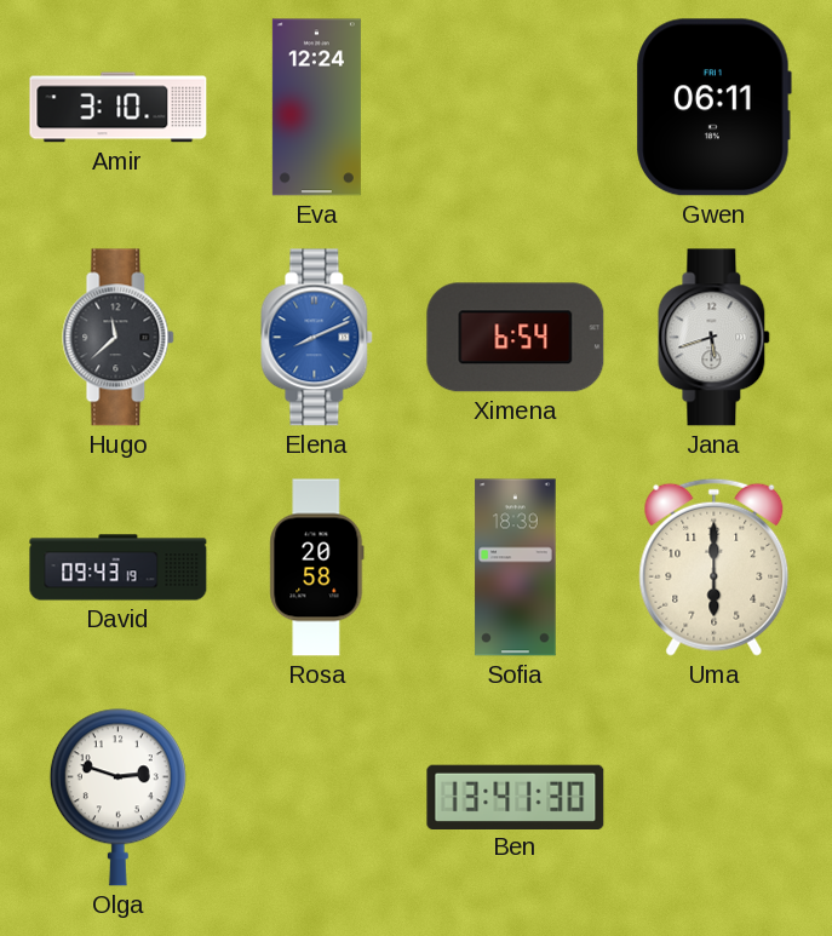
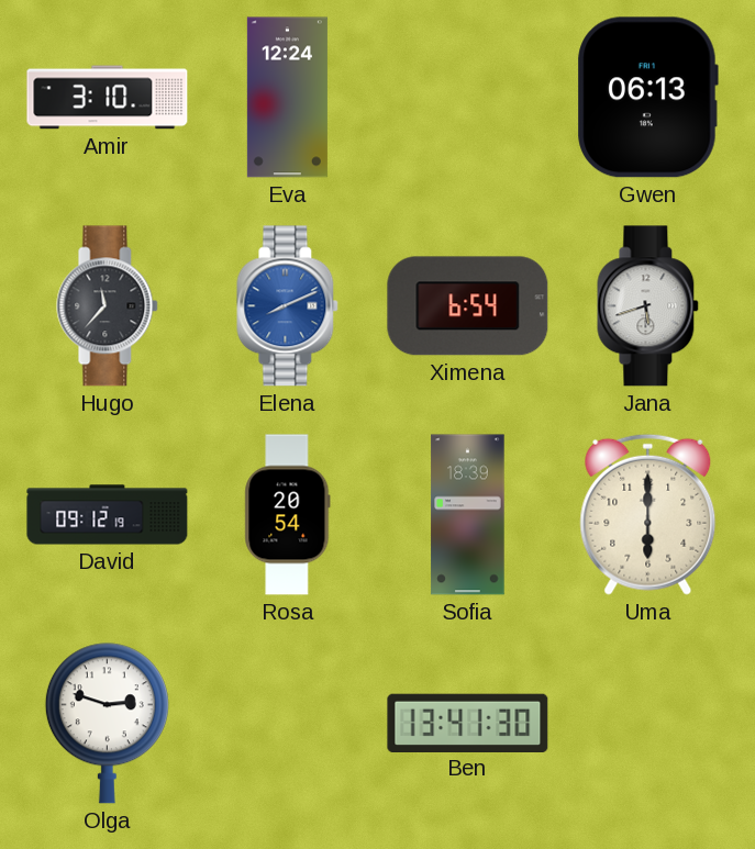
Gwen: 06:11 -> 06:13 (647, 98)
Hugo: 11:38 -> 11:37 (108, 306)
David: 09:43 -> 09:12 (108, 515)
Rosa: 20:58 -> 20:54 (288, 515)
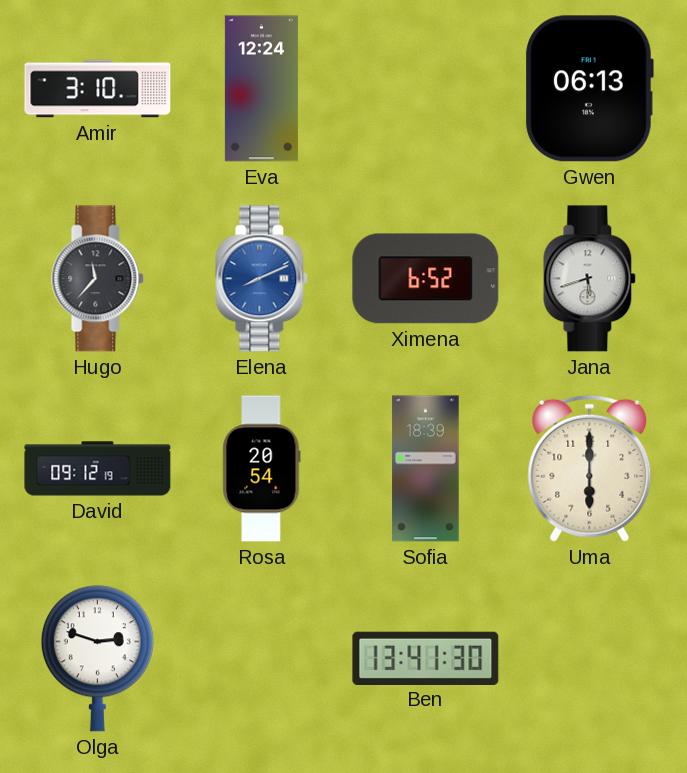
Ximena: 6:54 -> 6:52 (426, 279)
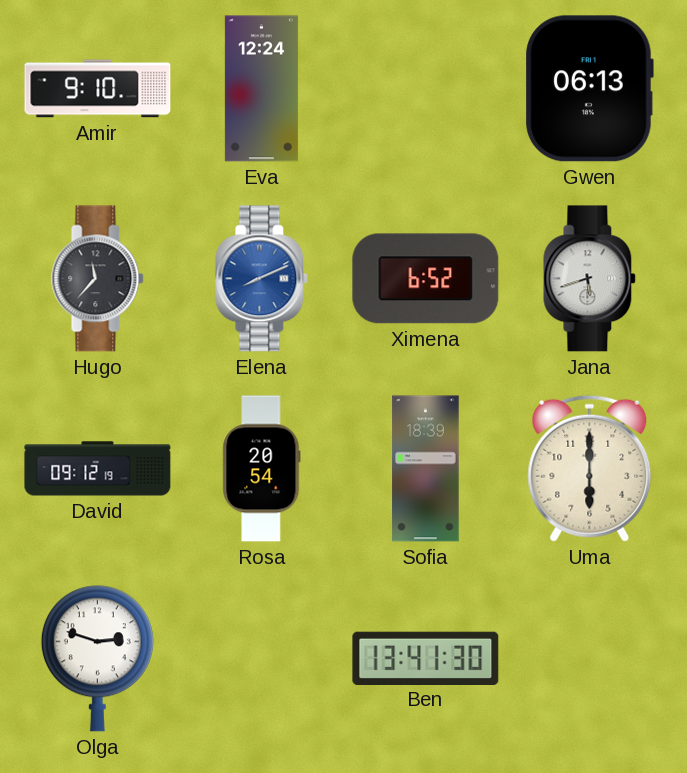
Amir: 3:10 -> 9:10 (98, 89)
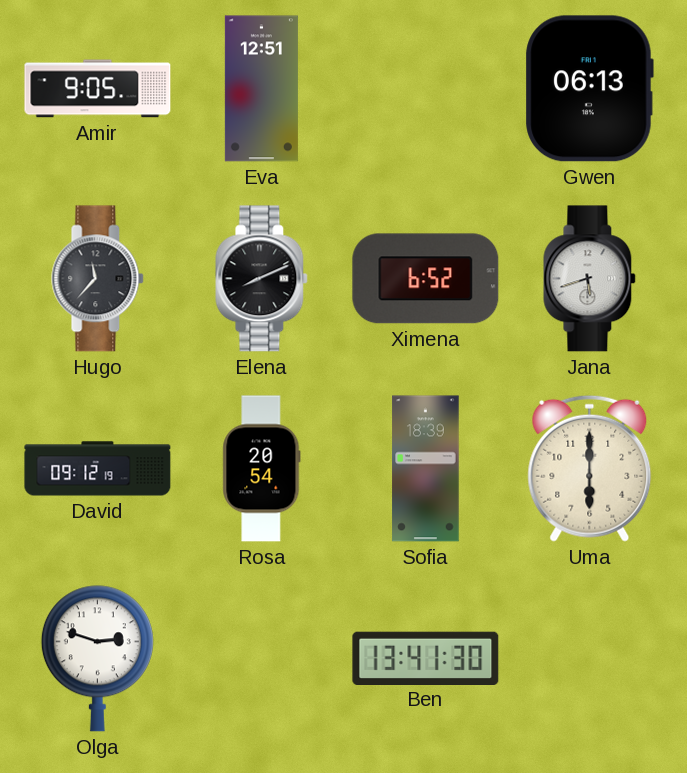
Amir: 9:10 -> 9:05 (98, 89)
Eva: 12:24 -> 12:51 (261, 89)
Elena dial: blue -> black (262, 279)
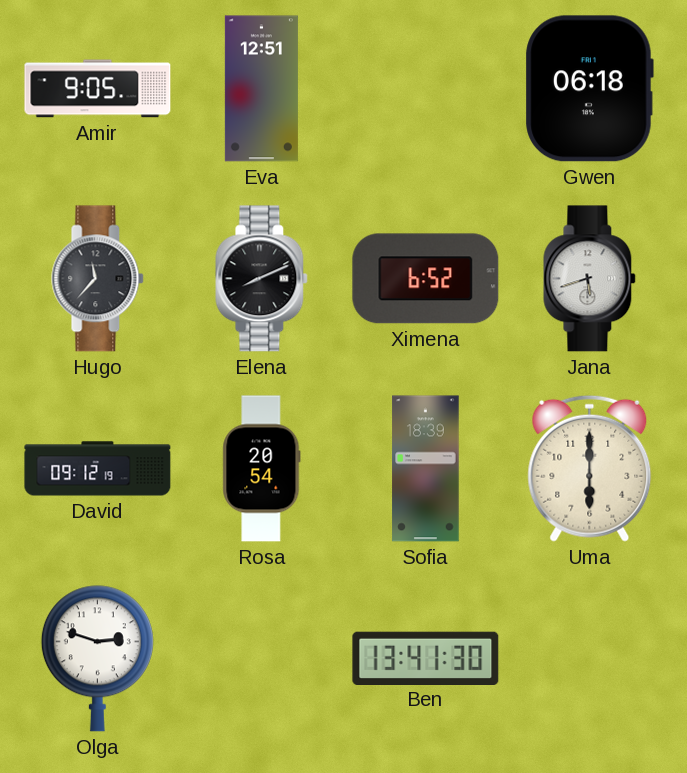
Gwen: 06:13 -> 06:18 (589, 89)
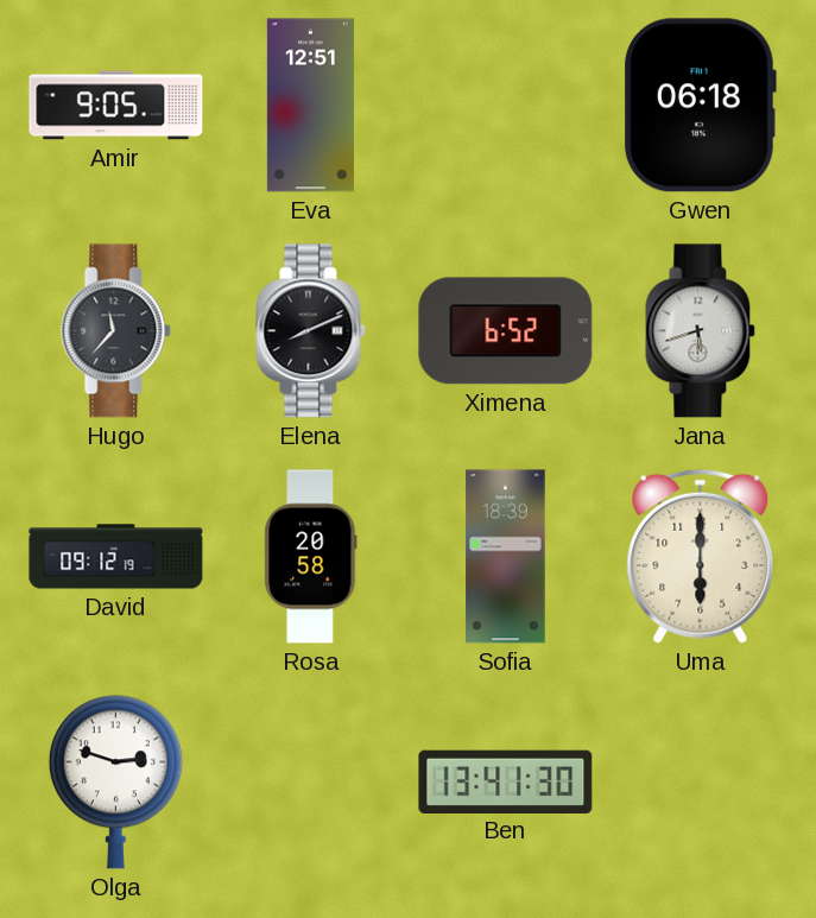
Rosa: 20:54 -> 20:58 (311, 557)
